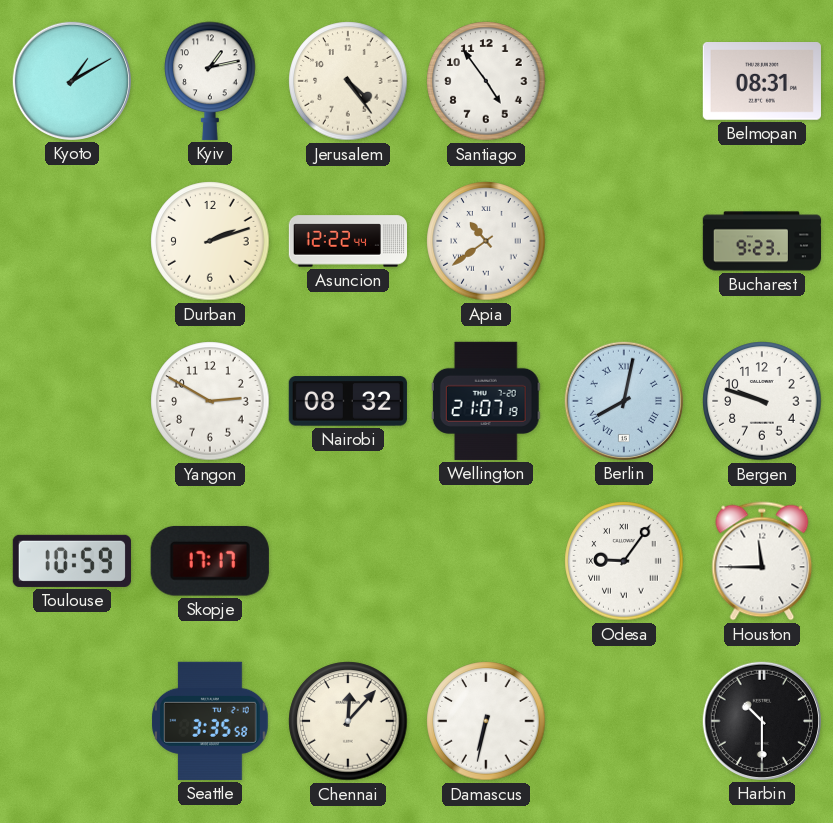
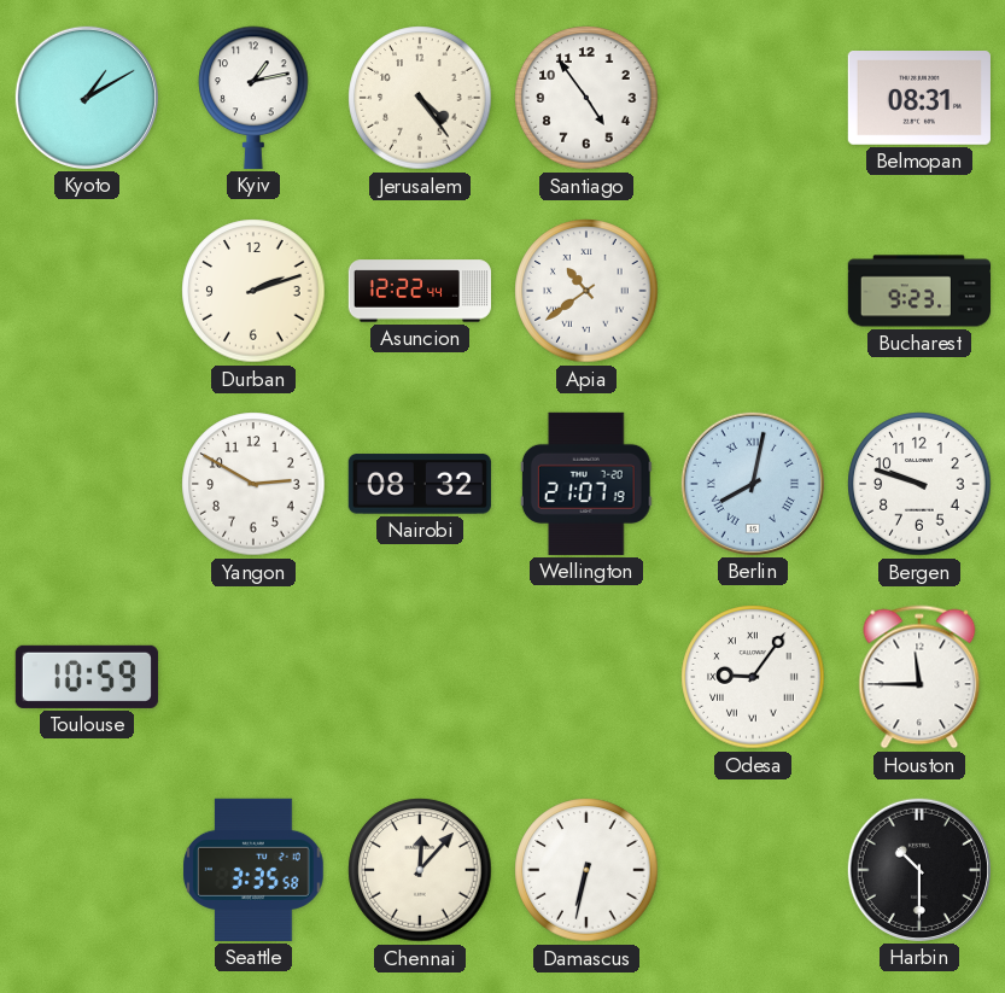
Skopje: 17:17 -> none (210, 561)
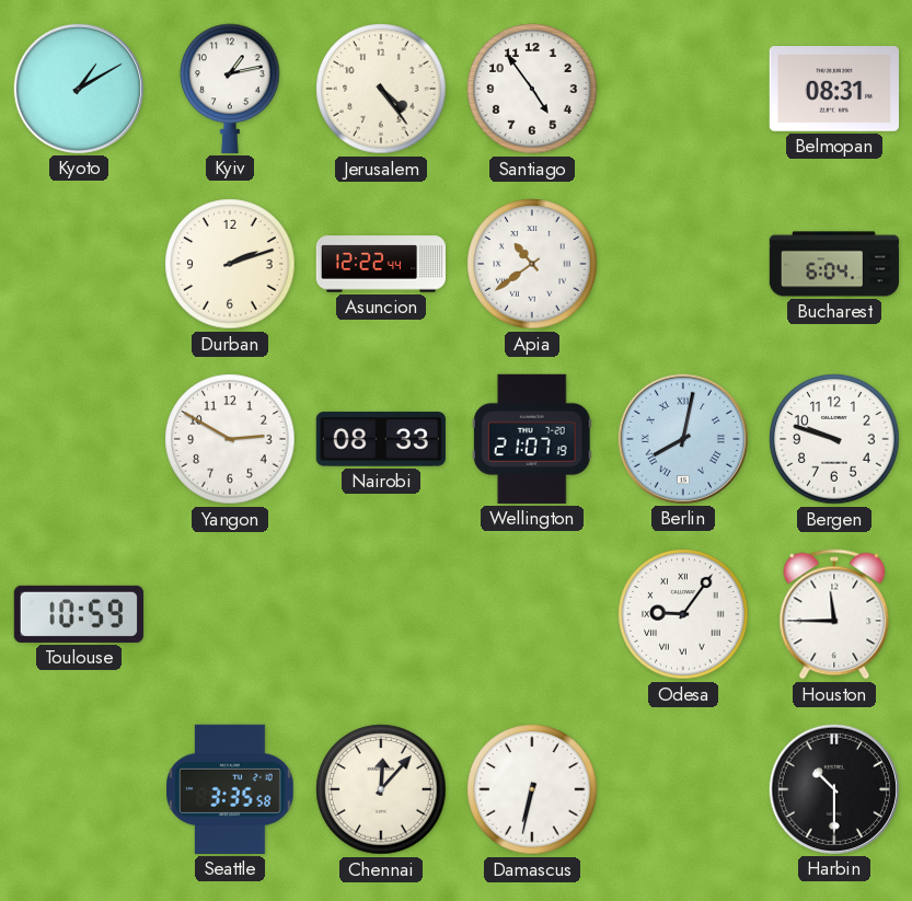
Bucharest: 9:23 -> 6:04 (834, 264)
Nairobi: 08:32 -> 08:33 (381, 439)
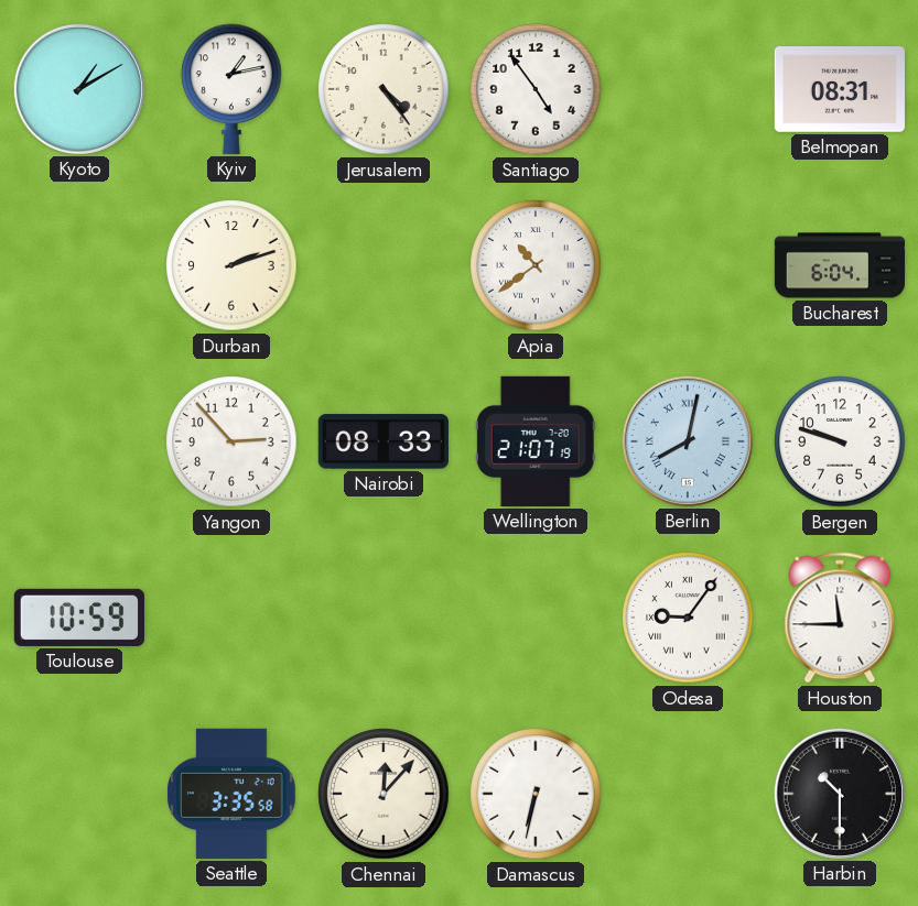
Asuncion: 12:22 -> none (380, 264)
Yangon: 2:50 -> 2:53 (231, 441)
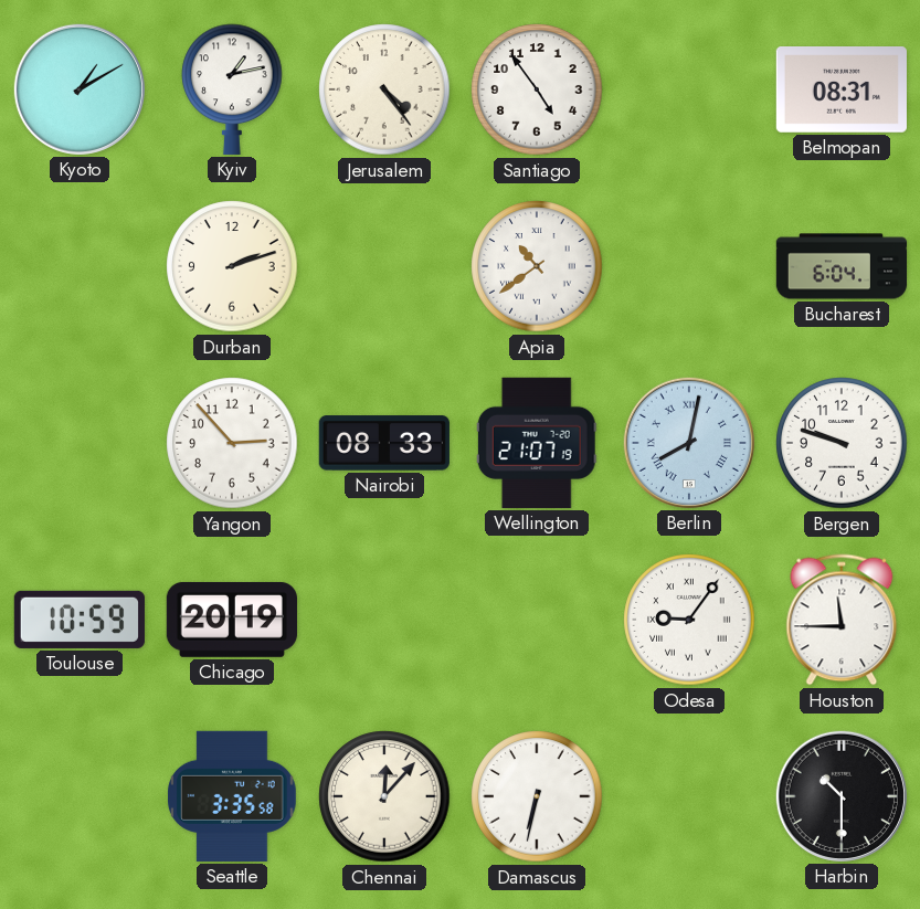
Chicago: none -> 20:19 (232, 620)
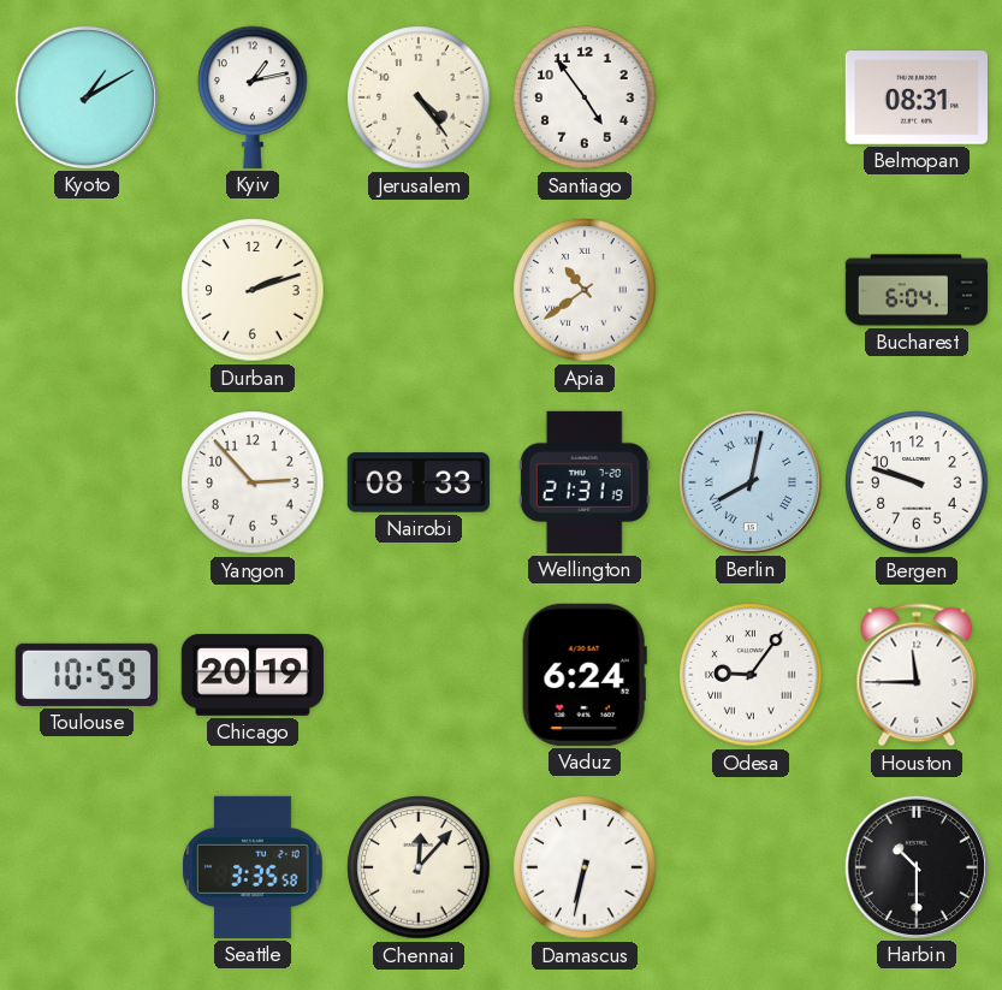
Wellington: 21:07 -> 21:31 (585, 482)
Vaduz: none -> 6:24 (585, 675)
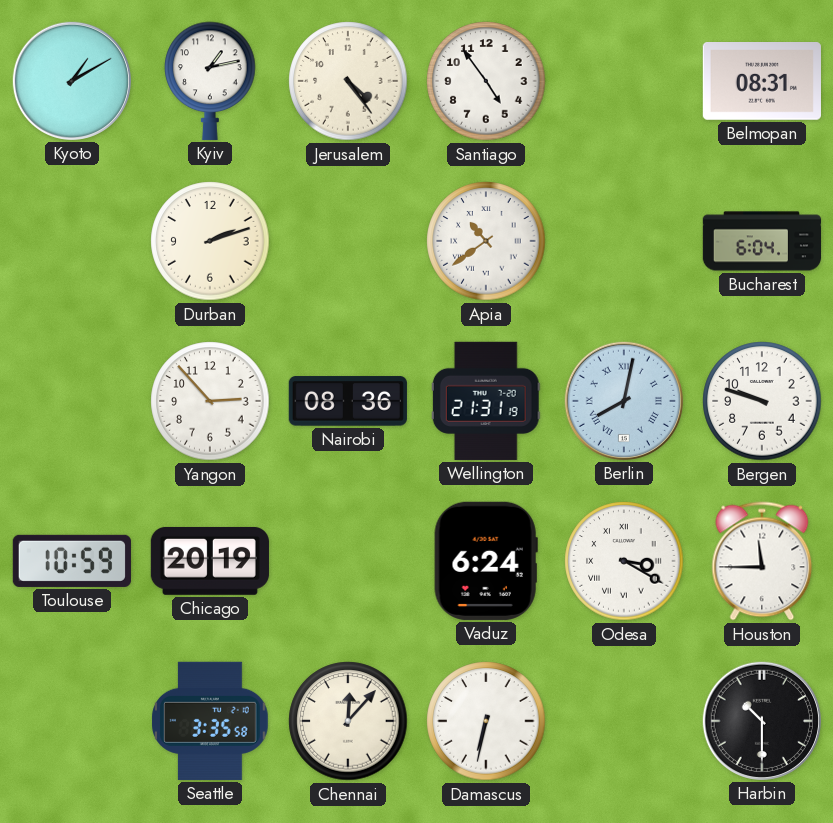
Nairobi: 08:33 -> 08:36 (348, 401)
Odesa: 9:06 -> 3:20 (624, 561)
